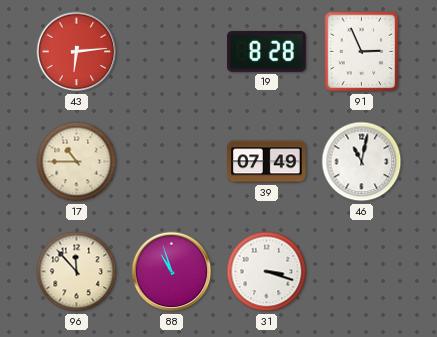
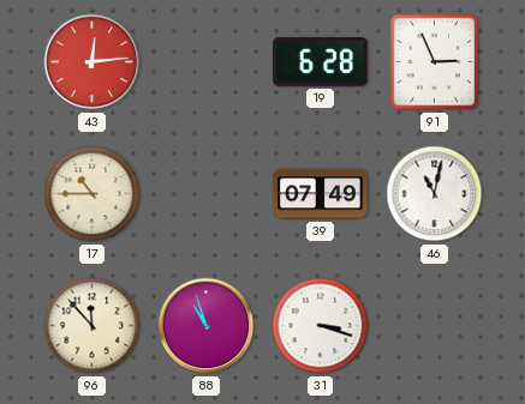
43: 6:14 -> 12:14 (93, 62)
19: 8:28 -> 6:28 (321, 61)
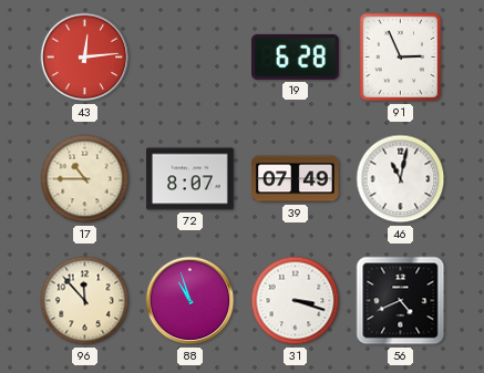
72: none -> 8:07 (190, 179)
56: none -> 4:41 (401, 301)
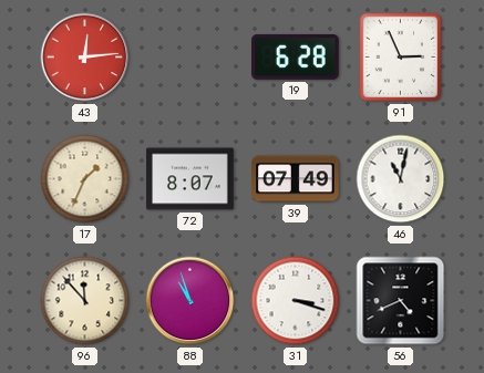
17: 10:45 -> 1:34 (85, 179)
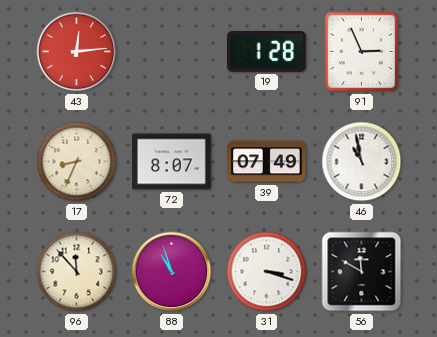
19: 6:28 -> 1:28 (267, 51)
17: 1:34 -> 8:34 (77, 162)
46: 11:02 -> 10:58 (362, 162)
56: 4:41 -> 11:50 (362, 272)
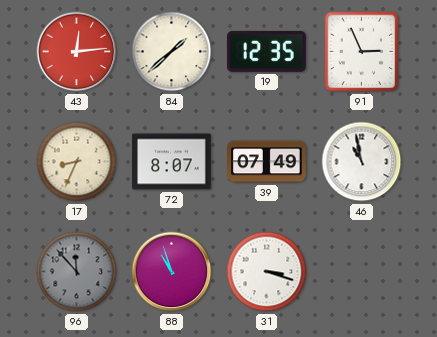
84: none -> 1:38 (172, 52)
19: 1:28 -> 12:35 (267, 51)
96 dial: cream -> grey (77, 272)
56: 11:50 -> none (362, 272)
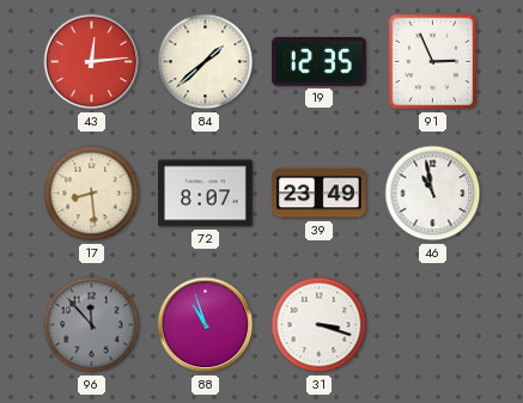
17: 8:34 -> 8:29 (92, 194)
39: 07:49 -> 23:49 (320, 194)
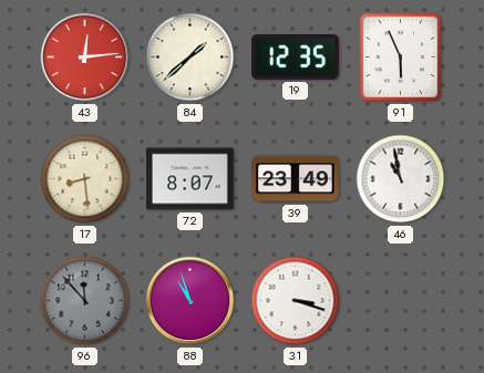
91: 2:56 -> 5:56 (401, 58)
